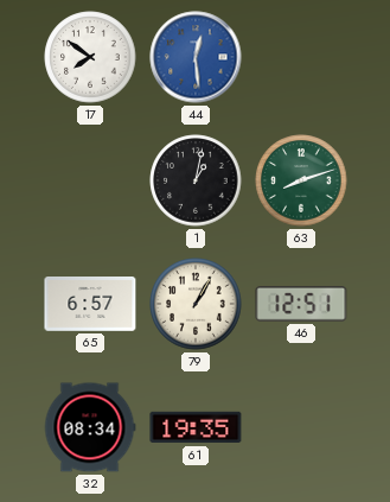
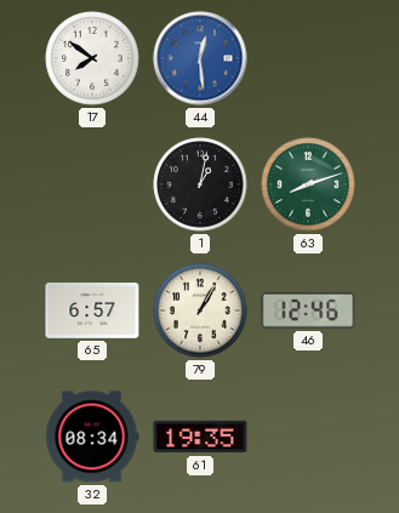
46: 12:51 -> 12:46 (308, 312)
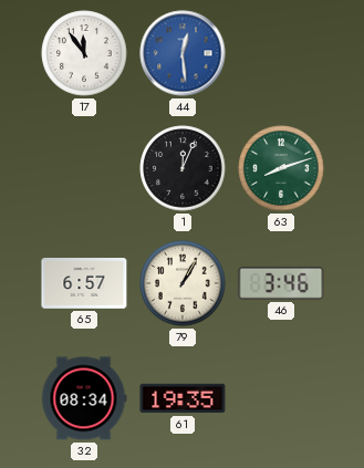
17: 7:51 -> 11:54 (84, 53)
1: 1:02 -> 12:04 (183, 168)
46: 12:46 -> 3:46 (281, 284)
